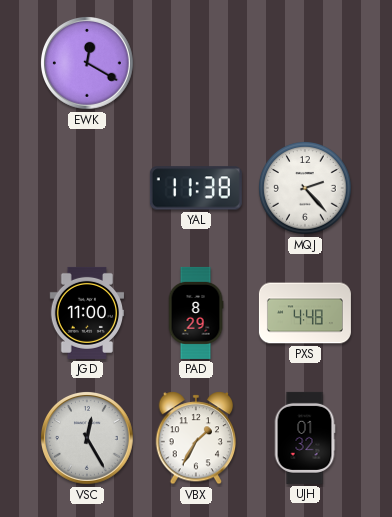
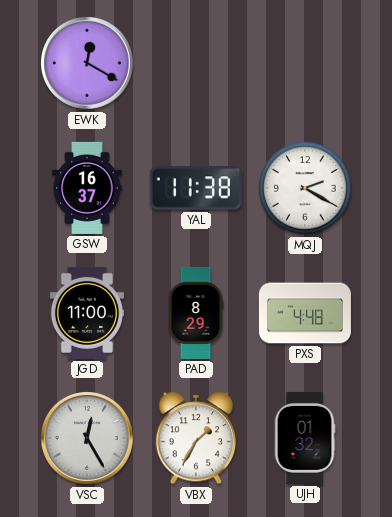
GSW: none -> 16:37 (87, 188)
MQJ: 2:23 -> 2:20 (305, 188)
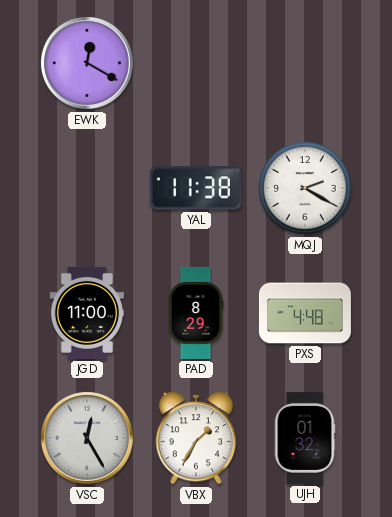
GSW: 16:37 -> none (87, 188)
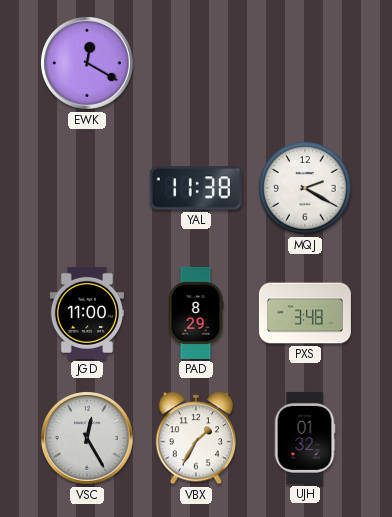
PXS: 4:48 -> 3:48 (305, 313)
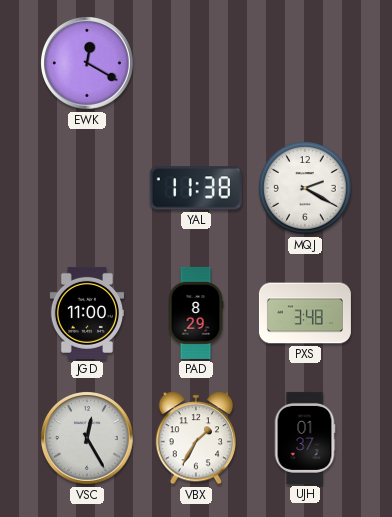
UJH: 01:32 -> 01:37 (305, 438)
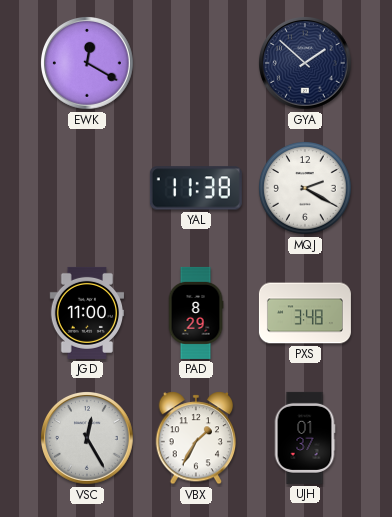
GYA: none -> 1:52 (306, 64)
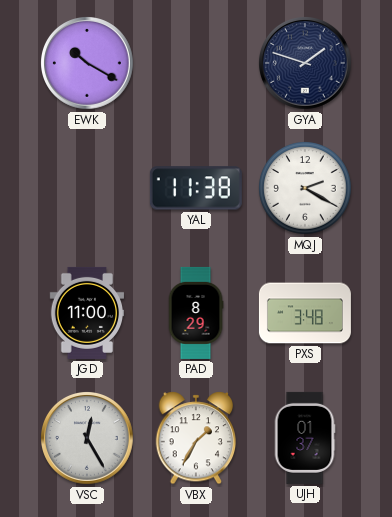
EWK: 12:20 -> 10:20 (88, 64)
GYA: 1:52 -> 1:48 (306, 64)
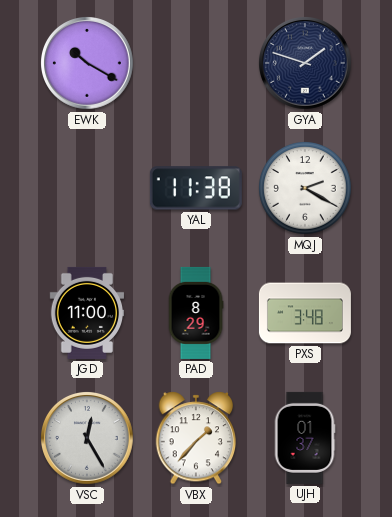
VBX: 1:35 -> 1:37 (196, 438)
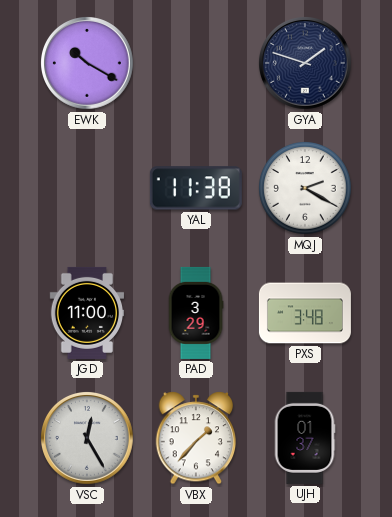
PAD: 8:29 -> 3:29 (196, 313)
